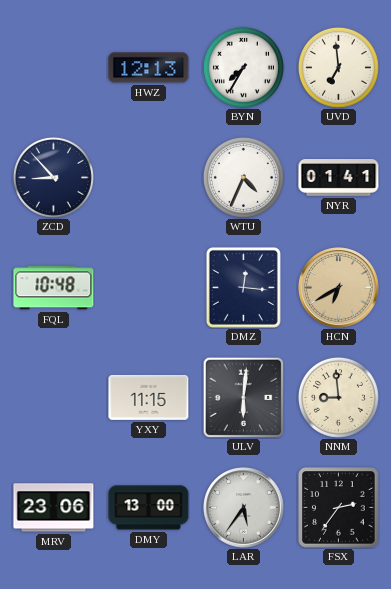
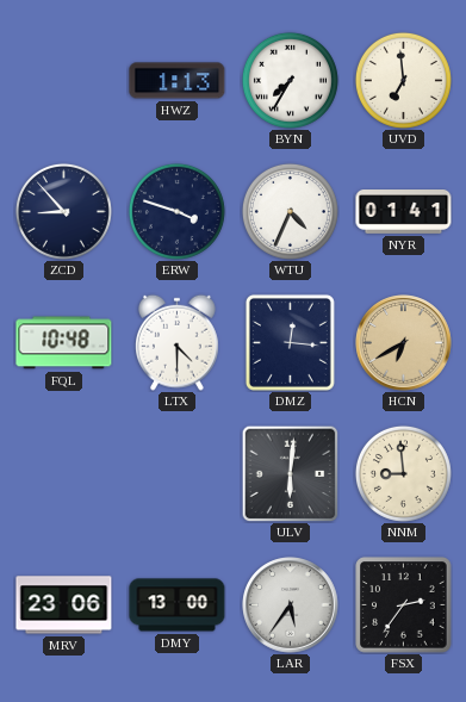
HWZ: 12:13 -> 1:13 (178, 81)
ERW: none -> 3:48 (176, 211)
LTX: none -> 4:30 (178, 342)
YXY: 11:15 -> none (149, 397)
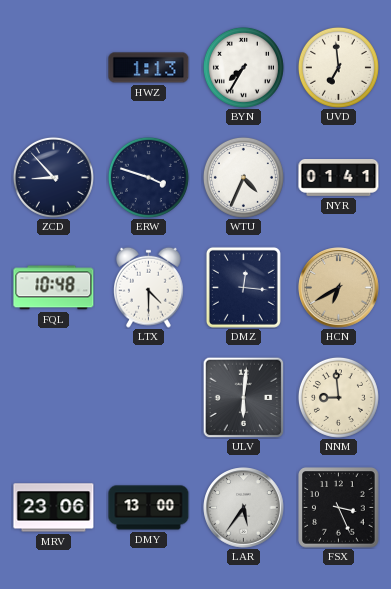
FSX: 2:36 -> 3:26 (339, 508)
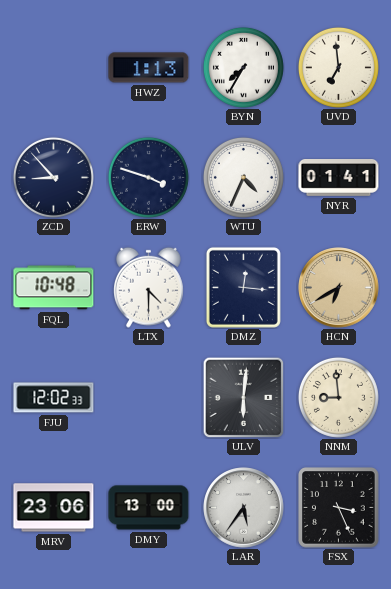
FJU: none -> 12:02 (54, 398)
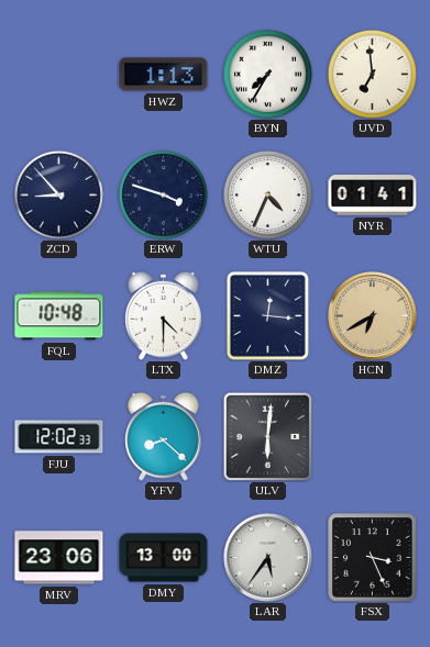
YFV: none -> 8:22 (164, 436)
NNM: 8:59 -> none (338, 397)
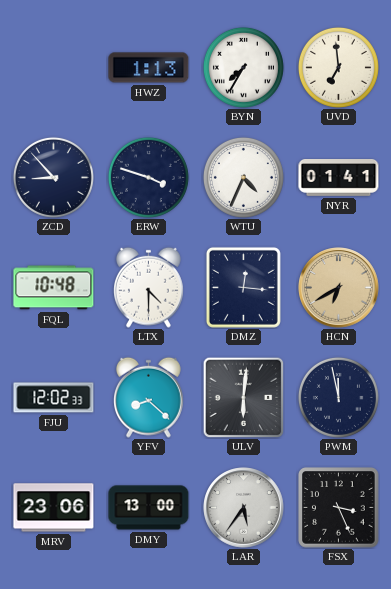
PWM: none -> 11:58 (338, 397)
